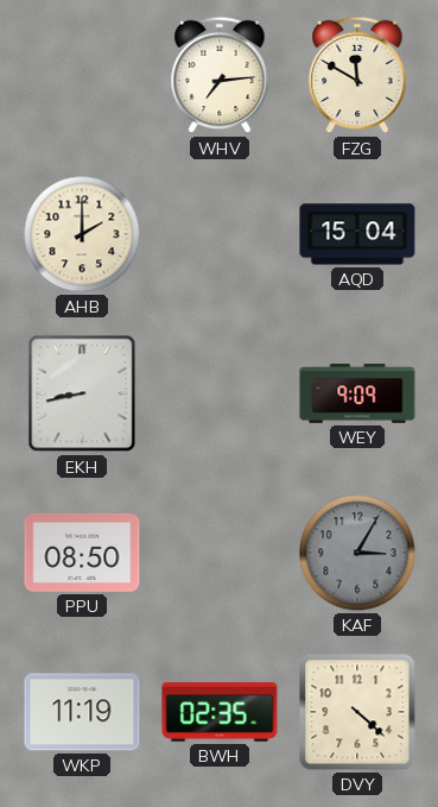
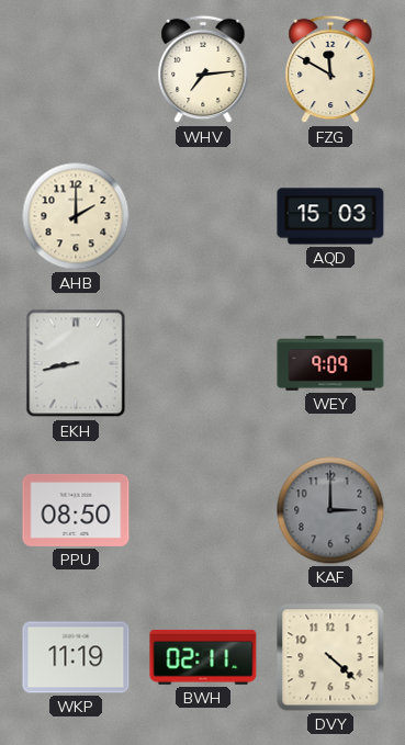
AQD: 15:04 -> 15:03 (330, 216)
KAF: 3:05 -> 3:00 (330, 510)
BWH: 02:35 -> 02:11 (203, 657)
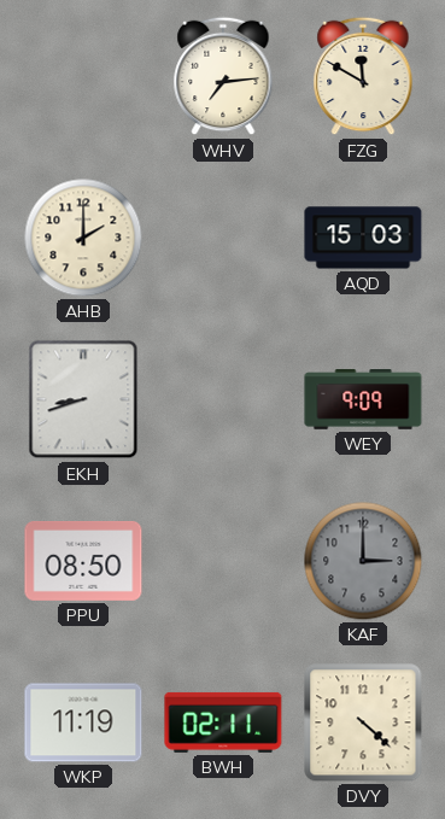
EKH: 8:43 -> 8:42 (83, 399)
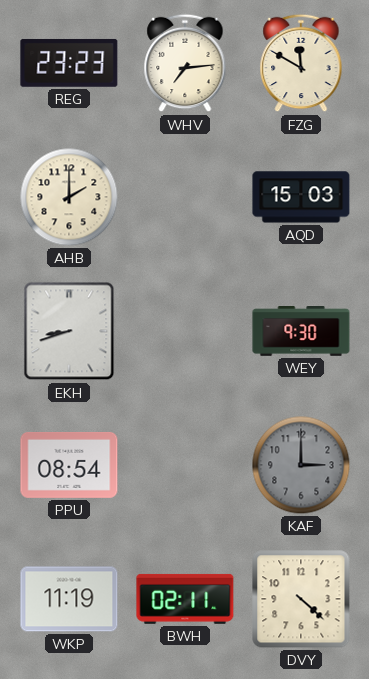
REG: none -> 23:23 (69, 63)
WEY: 9:09 -> 9:30 (301, 331)
PPU: 08:50 -> 08:54 (69, 465)
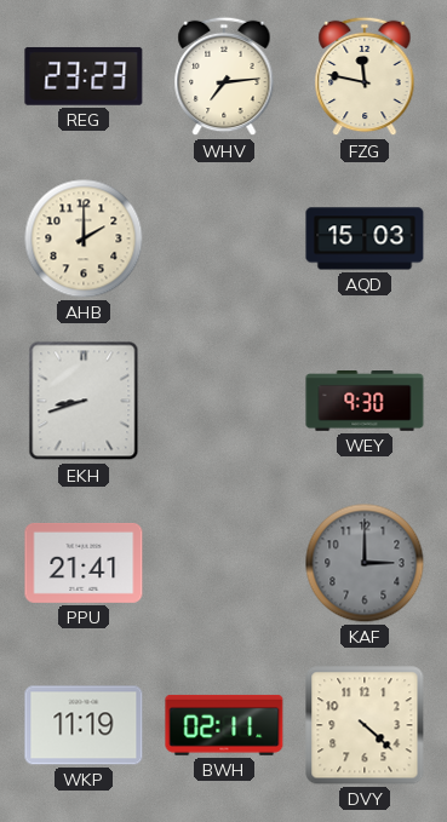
FZG: 11:50 -> 11:47 (365, 76)
PPU: 08:54 -> 21:41 (84, 563)
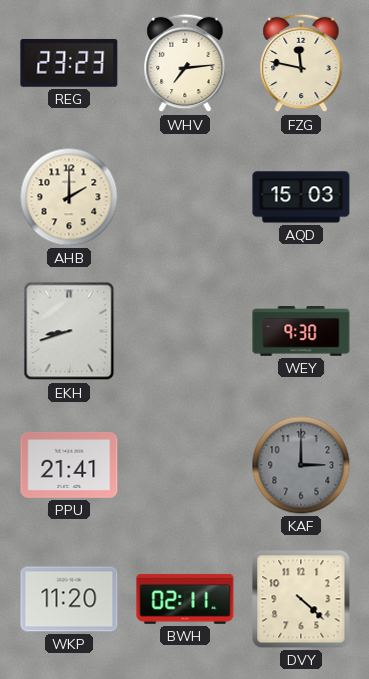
WKP: 11:19 -> 11:20 (69, 599)
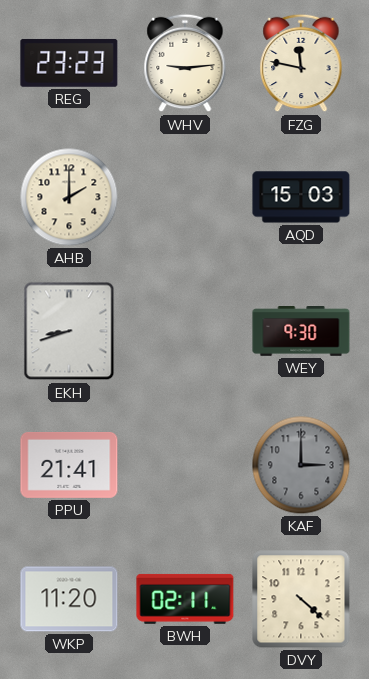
WHV: 7:14 -> 9:14 (185, 63)
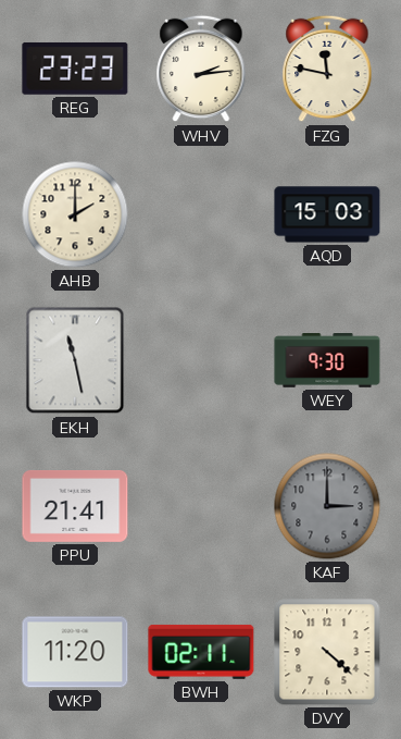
WHV: 9:14 -> 2:14 (201, 69)
EKH: 8:42 -> 11:28 (75, 360)
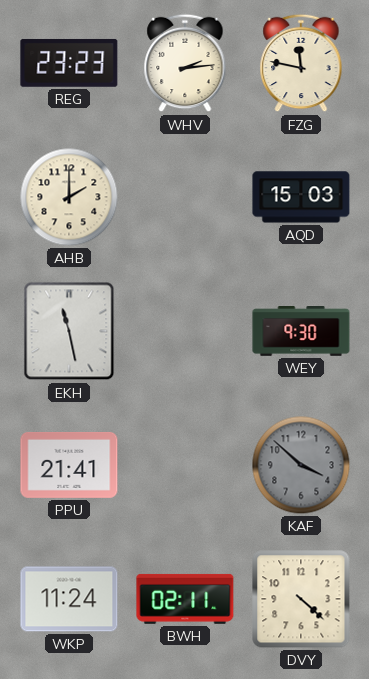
KAF: 3:00 -> 3:52 (301, 465)
WKP: 11:20 -> 11:24 (69, 599)
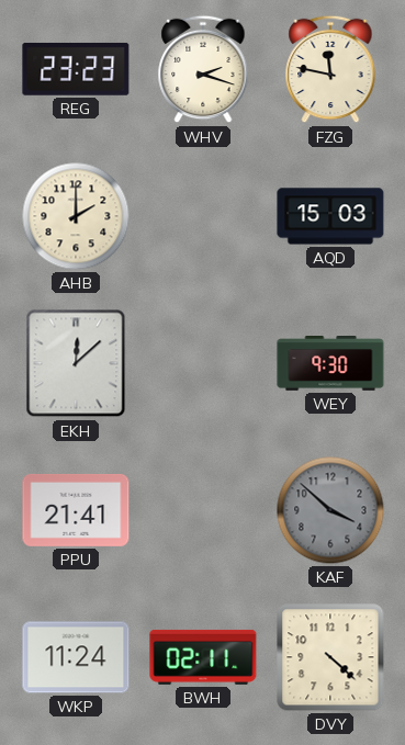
WHV: 2:14 -> 2:18 (203, 69)
EKH: 11:28 -> 12:08 (76, 363)
